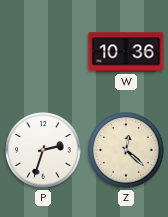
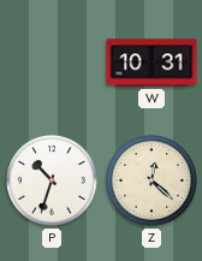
W: 10:36 -> 10:31 (151, 63)
P: 2:33 -> 10:33 (52, 180)
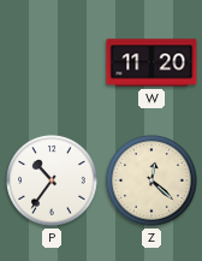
W: 10:31 -> 11:20 (151, 63)
P: 10:33 -> 10:36 (52, 180)
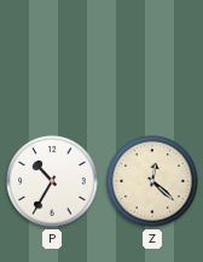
W: 11:20 -> none (151, 63)
P: 10:36 -> 10:35 (52, 181)
